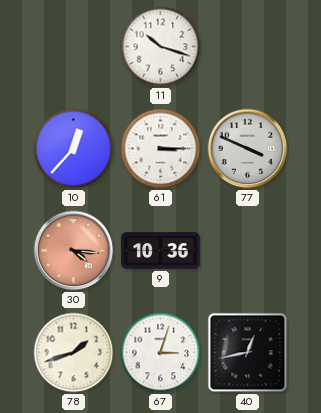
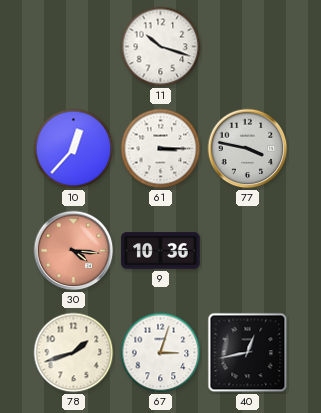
77: 3:49 -> 3:47 (248, 149)
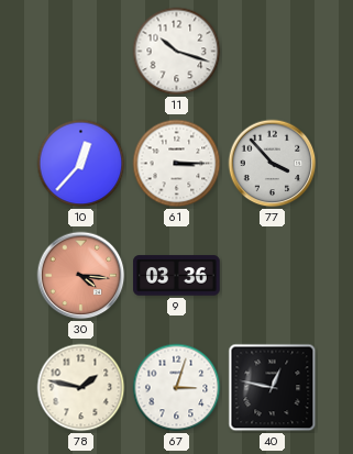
77: 3:47 -> 3:53 (273, 164)
9: 10:36 -> 03:36 (177, 276)
78: 1:42 -> 1:47 (81, 388)
40: 12:43 -> 12:47 (273, 388)
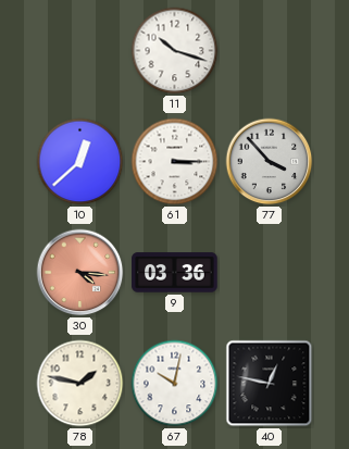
10: 12:37 -> 12:38 (80, 162)
67: 3:03 -> 10:02 (175, 384)
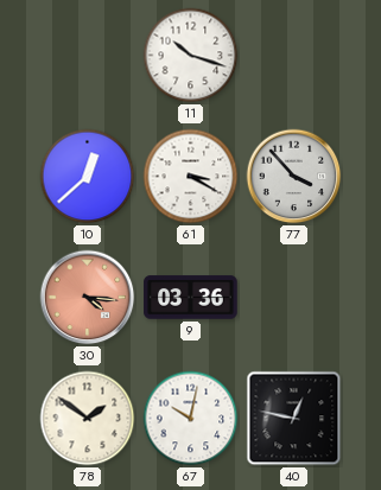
61: 3:15 -> 3:20 (191, 177)
78: 1:47 -> 1:51 (88, 419)
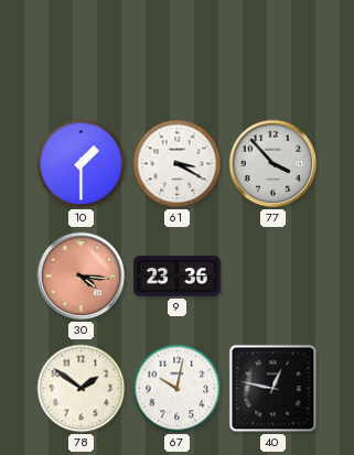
11: 10:18 -> none (191, 56)
10: 12:38 -> 1:30 (82, 164)
9: 03:36 -> 23:36 (178, 277)
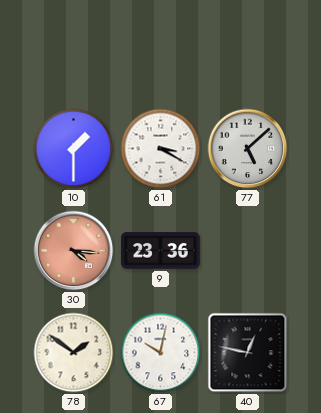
77: 3:53 -> 5:08 (248, 149)
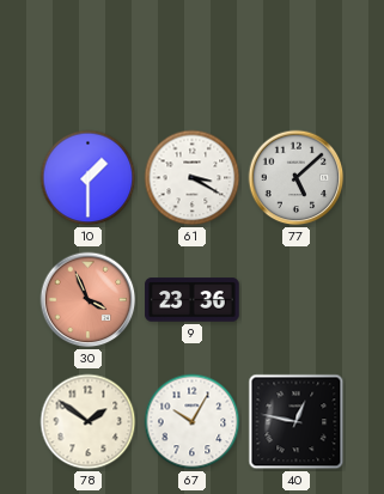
30: 4:16 -> 3:56 (89, 300)
67: 10:02 -> 10:05 (193, 422)
